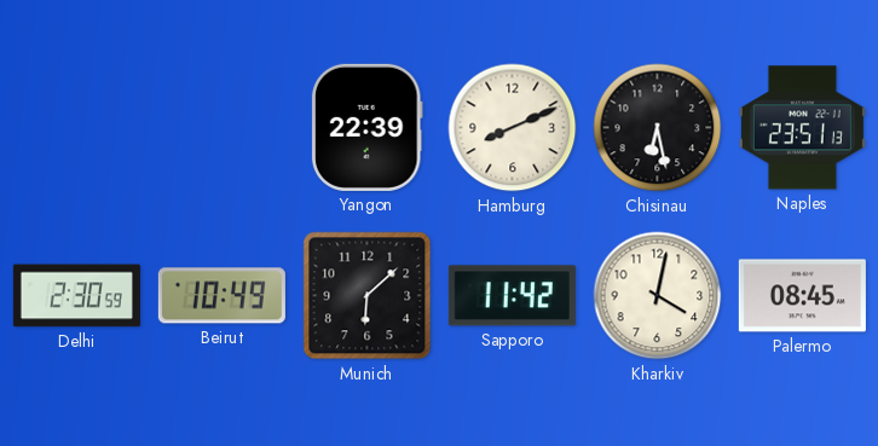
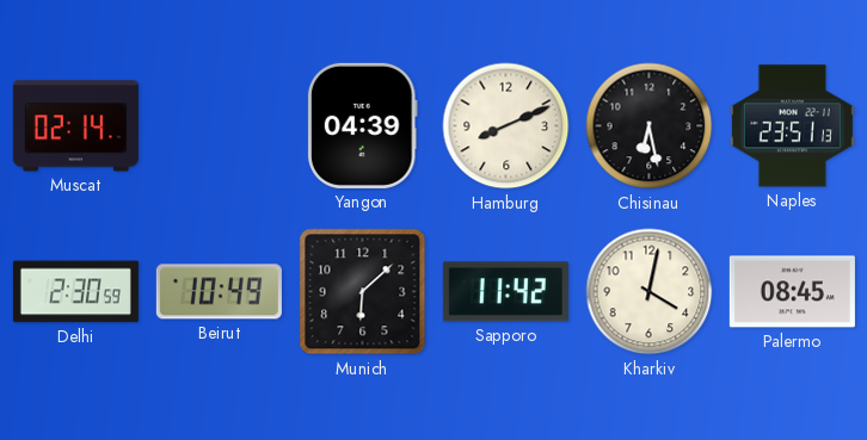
Muscat: none -> 02:14 (75, 126)
Yangon: 22:39 -> 04:39 (362, 125)
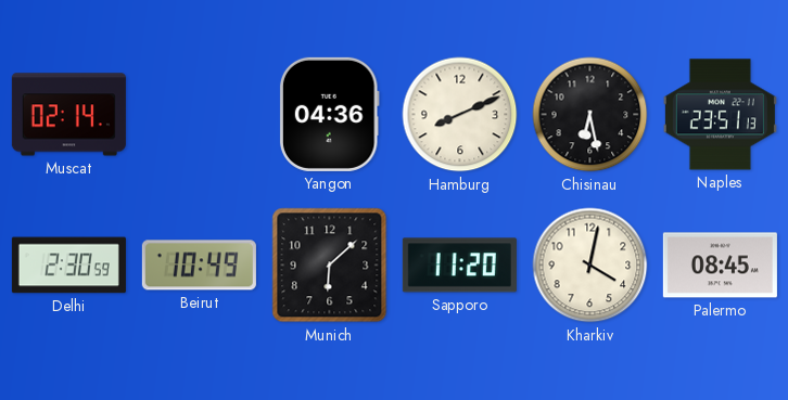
Yangon: 04:39 -> 04:36 (329, 114)
Sapporo: 11:42 -> 11:20 (459, 266)
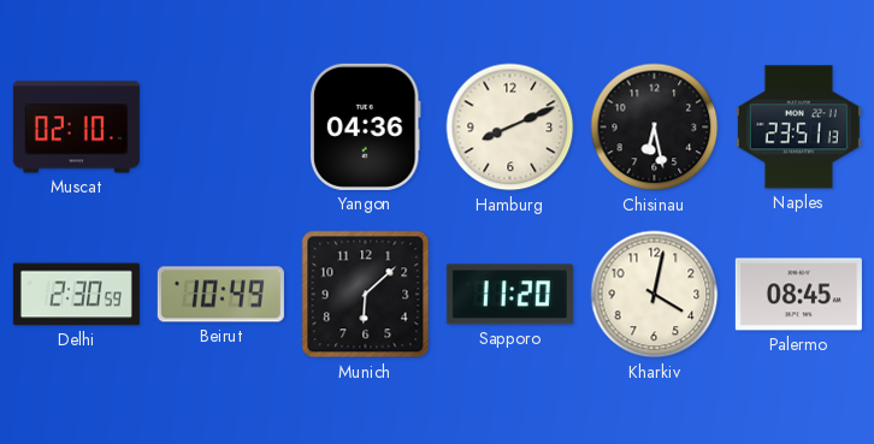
Muscat: 02:14 -> 02:10 (76, 128)
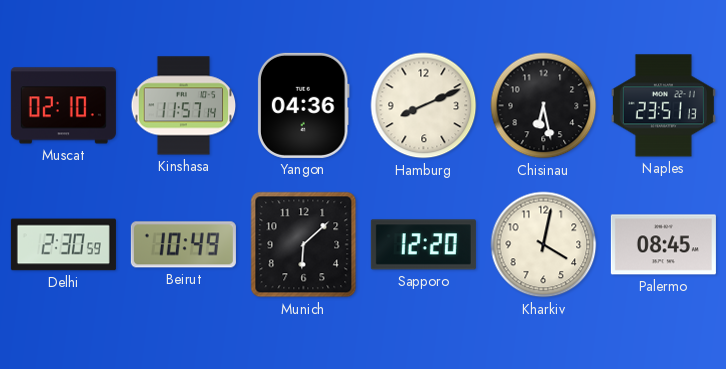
Kinshasa: none -> 11:57 (184, 106)
Sapporo: 11:20 -> 12:20 (423, 245)
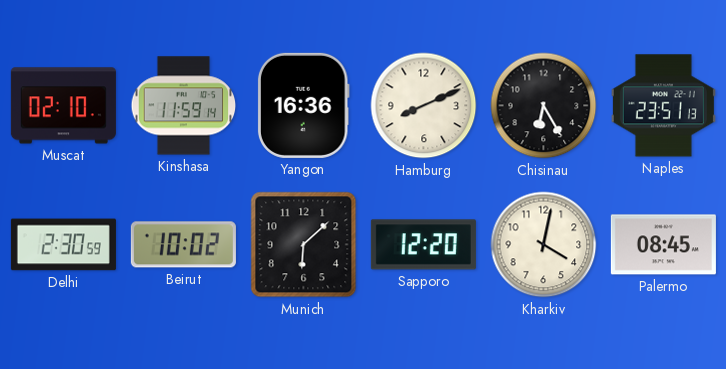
Kinshasa: 11:57 -> 11:59 (184, 106)
Yangon: 04:36 -> 16:36 (303, 105)
Chisinau: 6:28 -> 6:25 (544, 106)
Beirut: 10:49 -> 10:02 (183, 245)
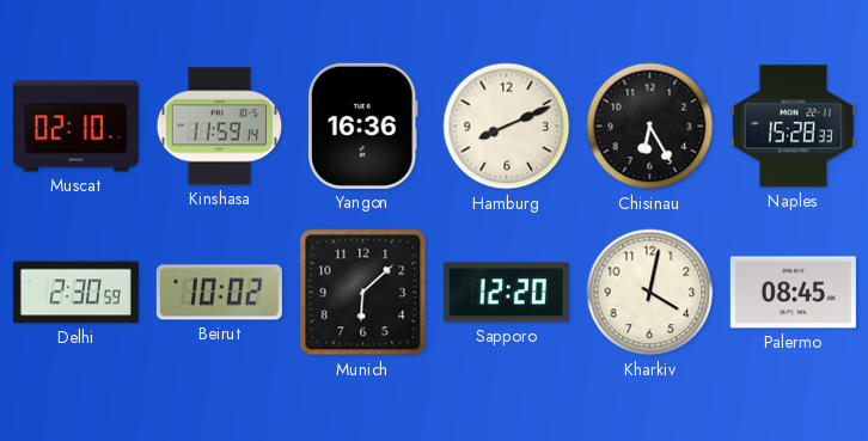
Naples: 23:51 -> 15:28 (793, 127)
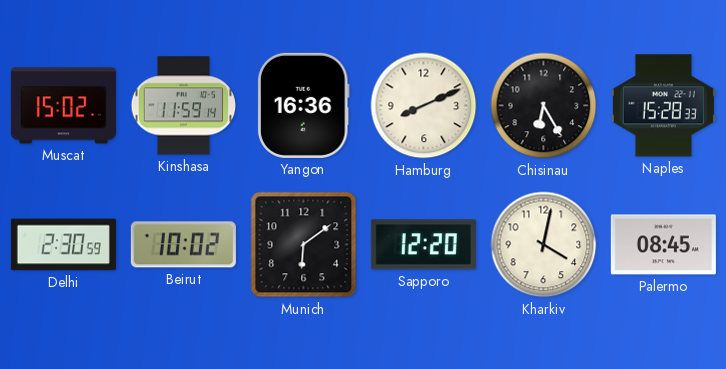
Muscat: 02:10 -> 15:02 (63, 106)
Munich: 6:08 -> 6:09 (304, 245)
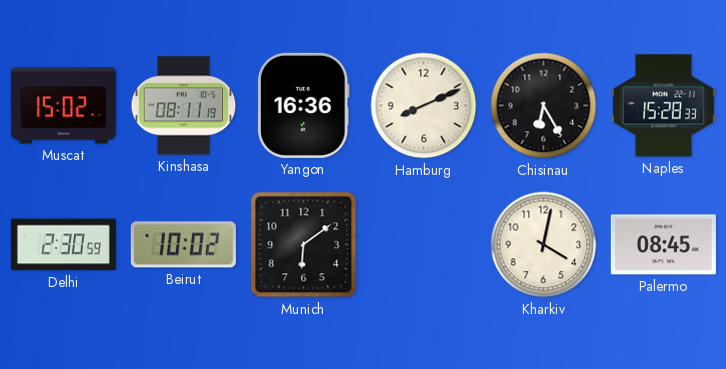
Kinshasa: 11:59 -> 08:11 (184, 106)
Sapporo: 12:20 -> none (423, 245)
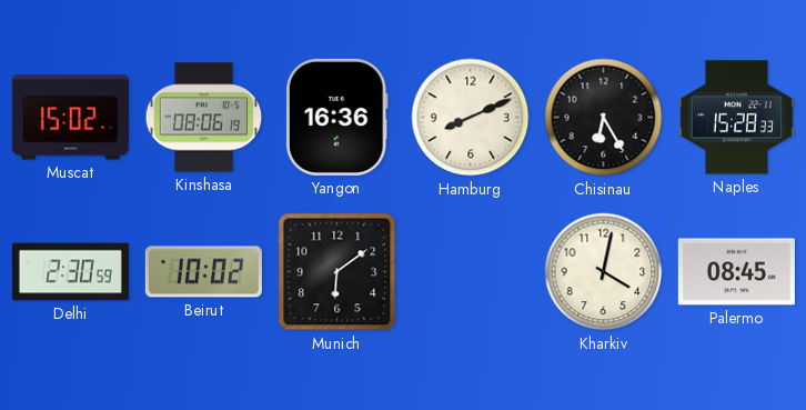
Kinshasa: 08:11 -> 08:06 (204, 118)
